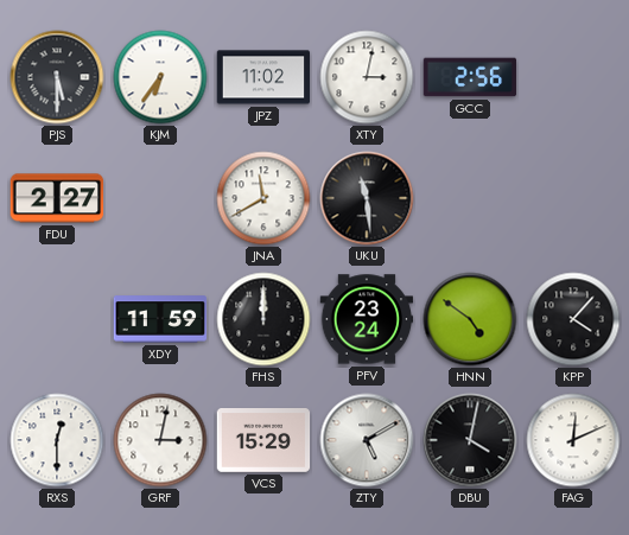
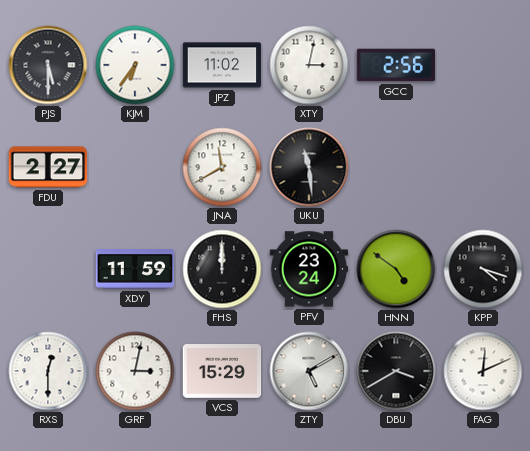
KPP: 4:07 -> 4:18 (483, 269)
DBU: 4:02 -> 3:40 (396, 371)
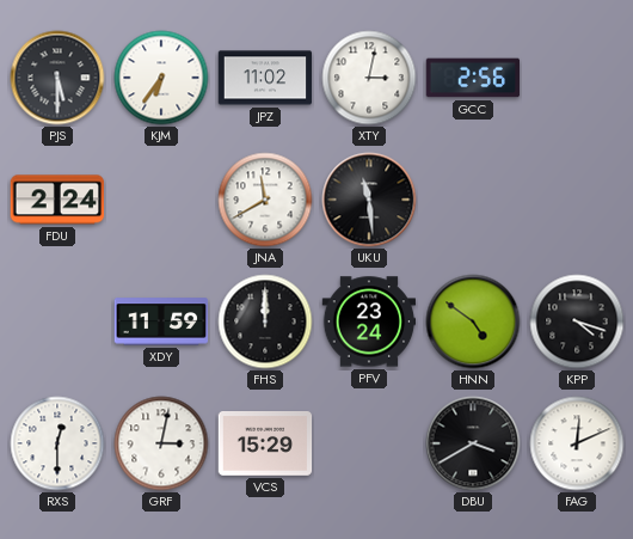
FDU: 2:27 -> 2:24 (57, 200)
ZTY: 5:10 -> none (309, 371)
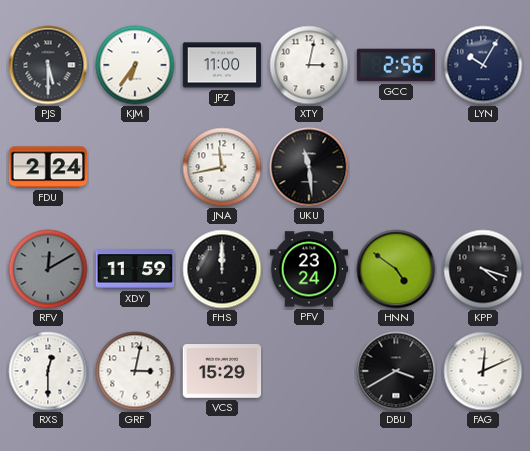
JPZ: 11:02 -> 11:00 (222, 65)
LYN: none -> 10:05 (483, 65)
JNA: 11:40 -> 11:43 (222, 167)
RFV: none -> 12:10 (48, 269)
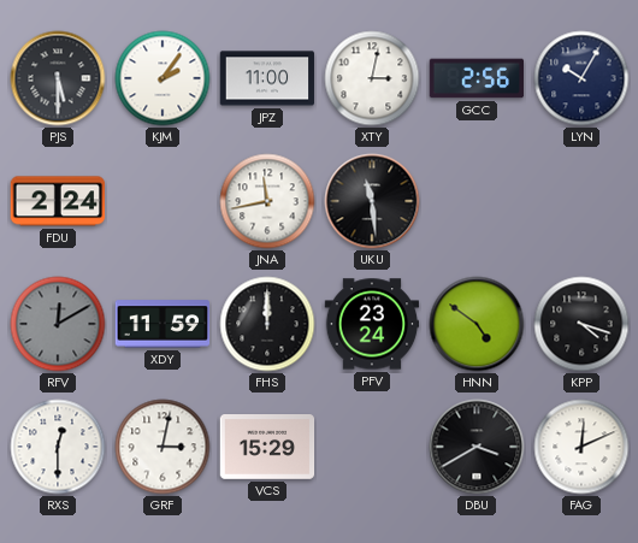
KJM: 6:36 -> 2:06 (163, 78)
